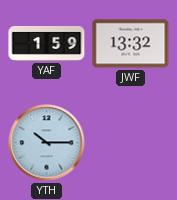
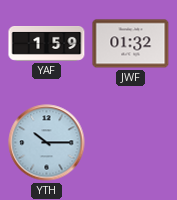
JWF: 13:32 -> 01:32 (131, 44)
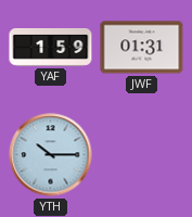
JWF: 01:32 -> 01:31 (142, 48)
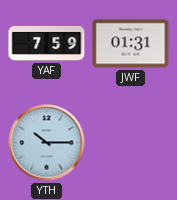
YAF: 1:59 -> 7:59 (47, 44)
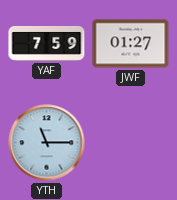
JWF: 01:31 -> 01:27 (131, 44)
YTH: 10:15 -> 11:15 (47, 143)
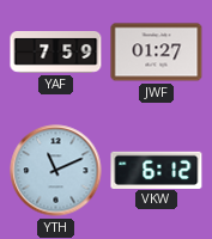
YTH: 11:15 -> 11:11 (56, 171)
VKW: none -> 6:12 (157, 170)
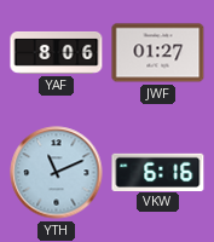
YAF: 7:59 -> 8:06 (57, 53)
VKW: 6:12 -> 6:16 (158, 172)
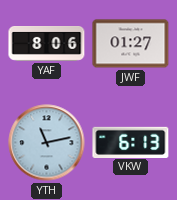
YTH: 11:11 -> 11:13 (47, 143)
VKW: 6:16 -> 6:13 (131, 142)
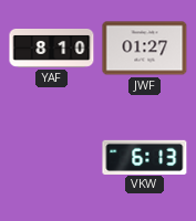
YAF: 8:06 -> 8:10 (52, 49)
YTH: 11:13 -> none (47, 143)
